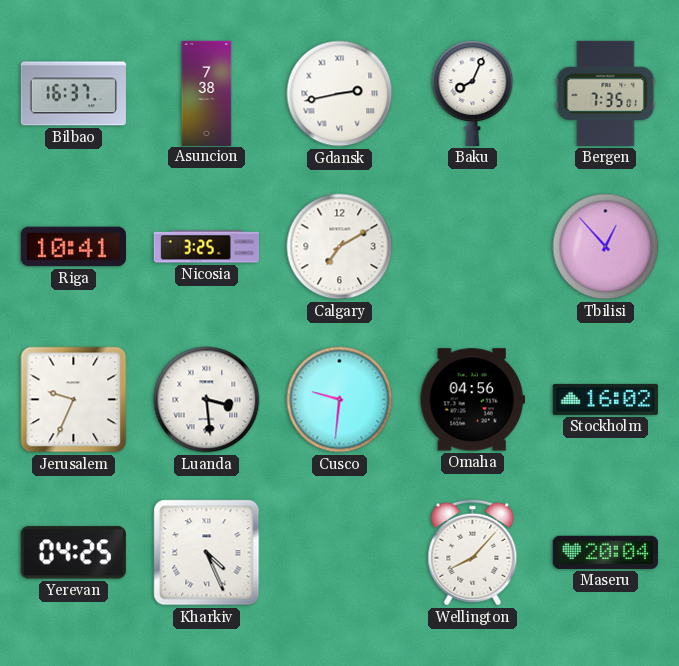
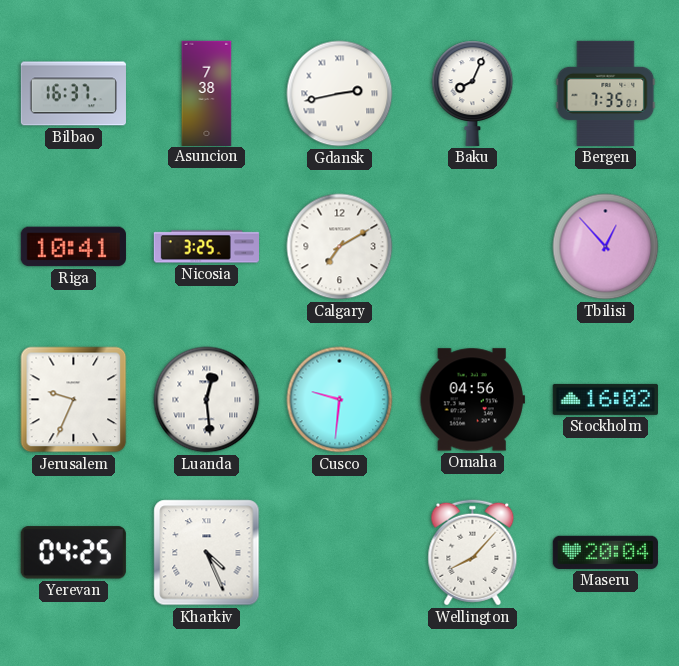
Luanda: 3:29 -> 12:29 (207, 400)
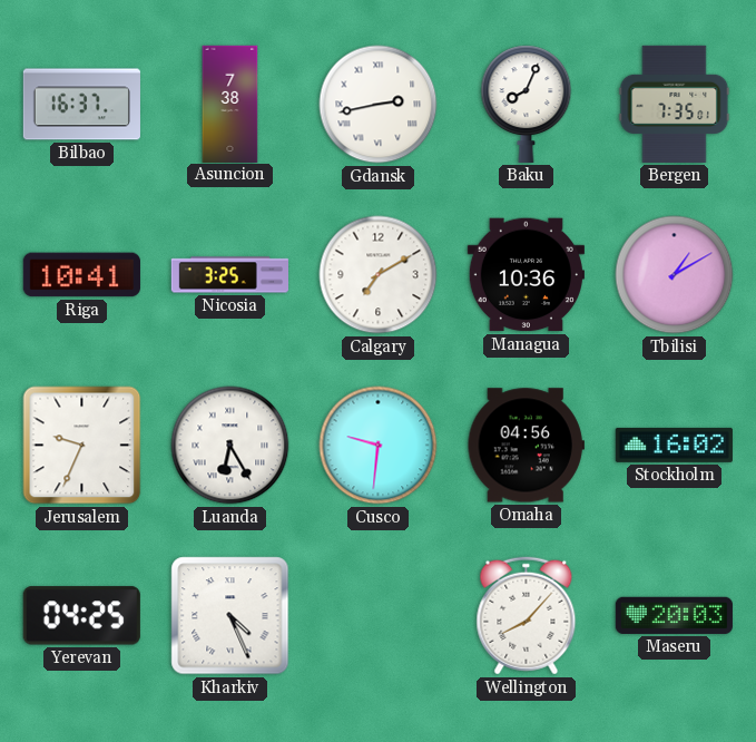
Managua: none -> 10:36 (526, 275)
Tbilisi: 12:53 -> 1:10 (675, 275)
Luanda: 12:29 -> 6:25 (230, 446)
Maseru: 20:04 -> 20:03 (674, 615)
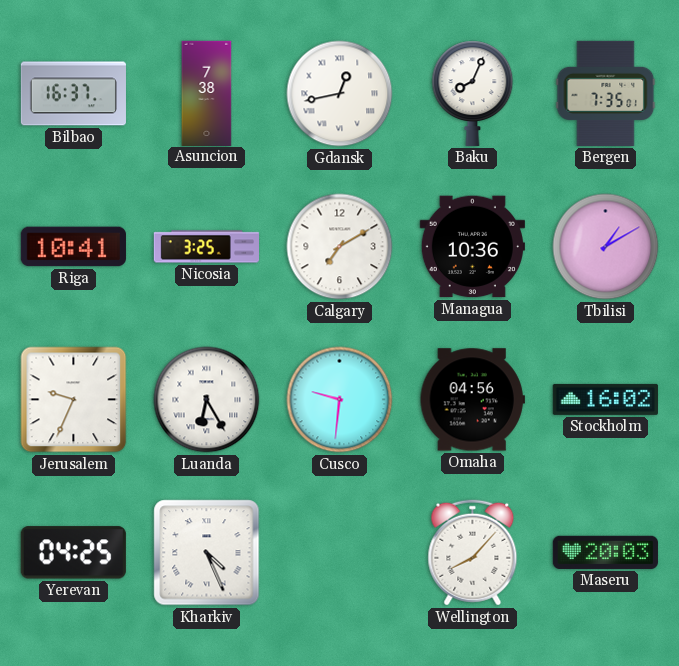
Gdansk: 2:43 -> 12:43 (340, 94)
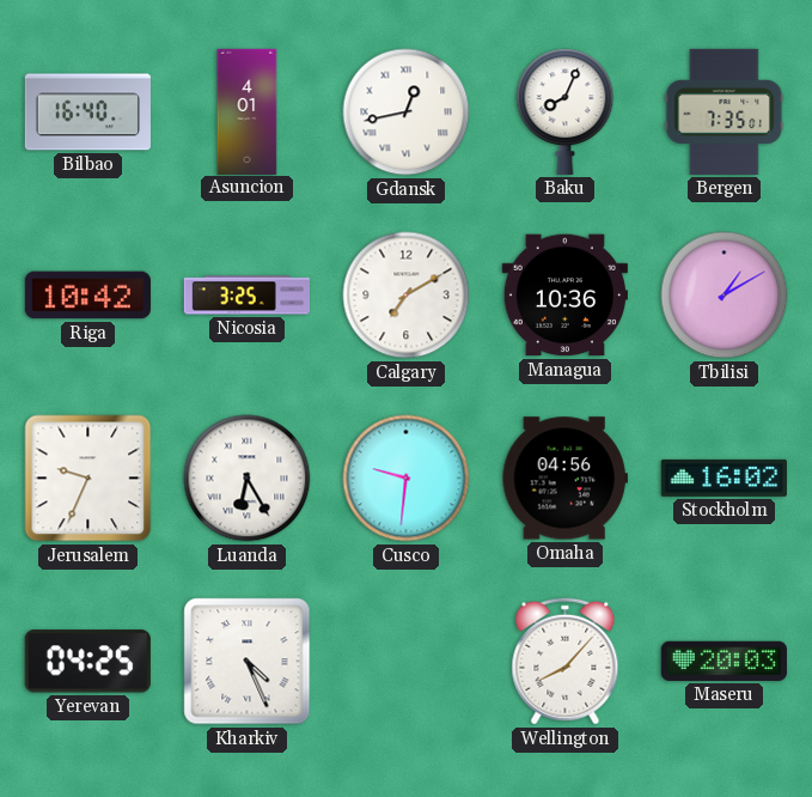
Bilbao: 16:37 -> 16:40 (87, 112)
Asuncion: 7:38 -> 4:01 (248, 111)
Riga: 10:41 -> 10:42 (87, 296)
